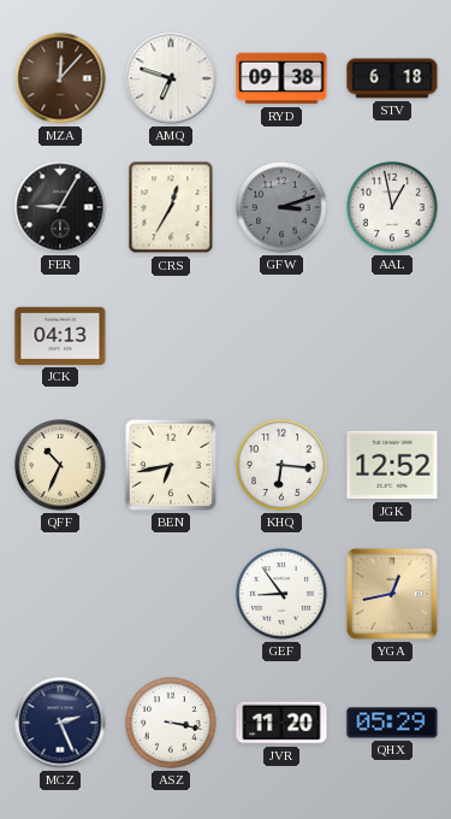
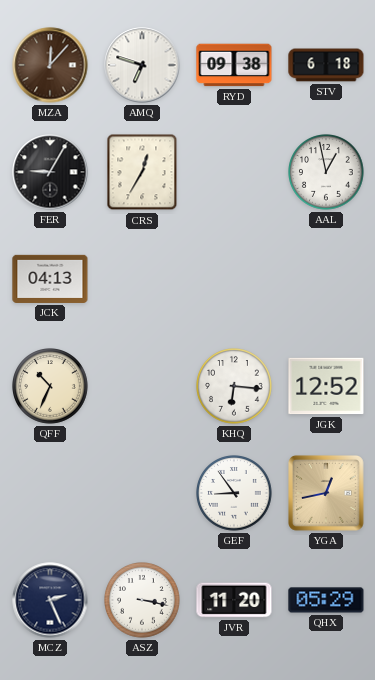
GFW: 3:12 -> none (283, 208)
BEN: 6:43 -> none (171, 465)
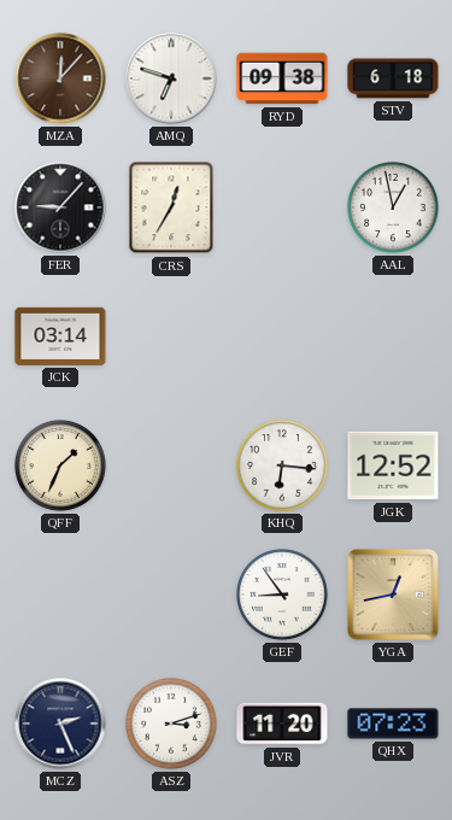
FER: 9:05 -> 9:07 (60, 207)
JCK: 04:13 -> 03:14 (60, 336)
QFF: 10:34 -> 1:34 (61, 467)
ASZ: 3:17 -> 3:12 (172, 725)
QHX: 05:29 -> 07:23 (393, 724)
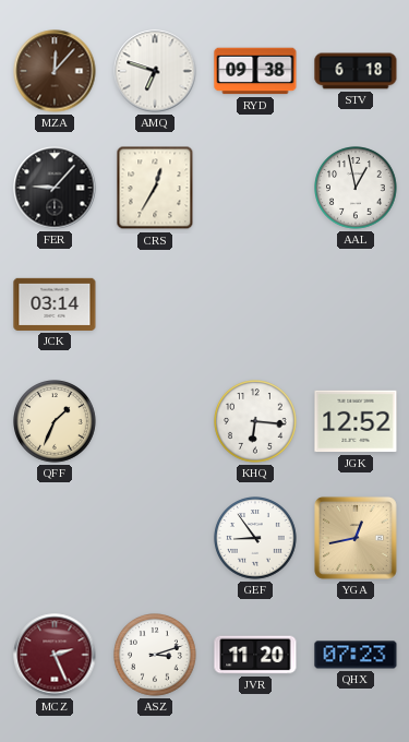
MCZ dial: navy -> burgundy (55, 655)
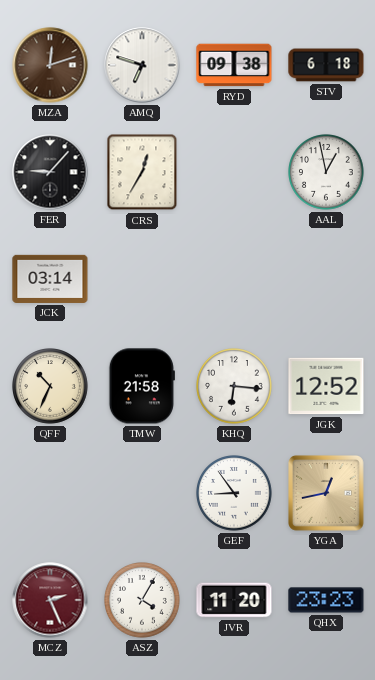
MZA: 12:07 -> 12:12 (50, 65)
QFF: 1:34 -> 10:34 (51, 387)
TMW: none -> 21:58 (142, 386)
ASZ: 3:12 -> 4:05 (143, 601)
QHX: 07:23 -> 23:23 (326, 600)
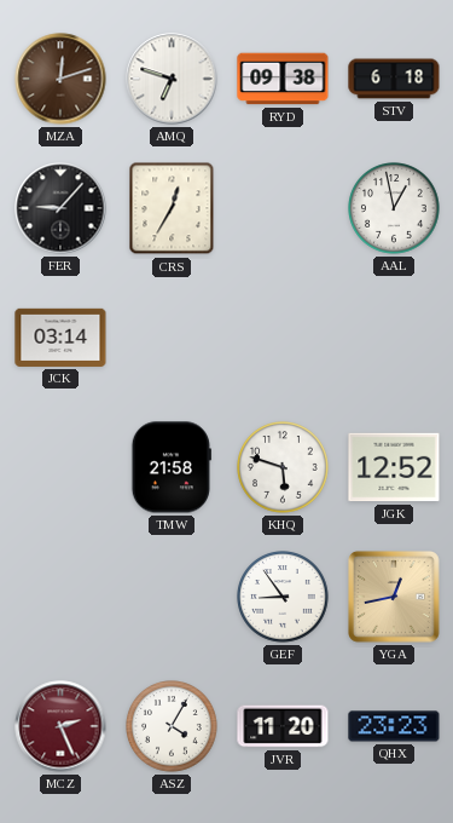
QFF: 10:34 -> none (51, 387)
KHQ: 6:16 -> 5:48 (284, 468)
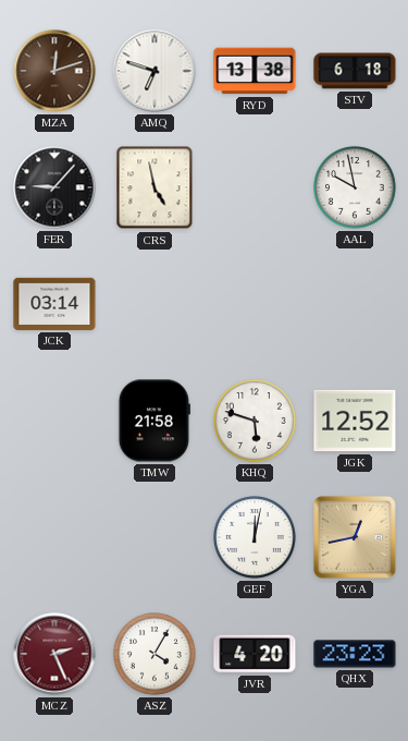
RYD: 09:38 -> 13:38 (255, 71)
CRS: 12:35 -> 4:58 (154, 187)
AAL: 12:58 -> 9:58 (356, 189)
GEF: 8:54 -> 12:02 (256, 538)
JVR: 11:20 -> 4:20 (255, 654)
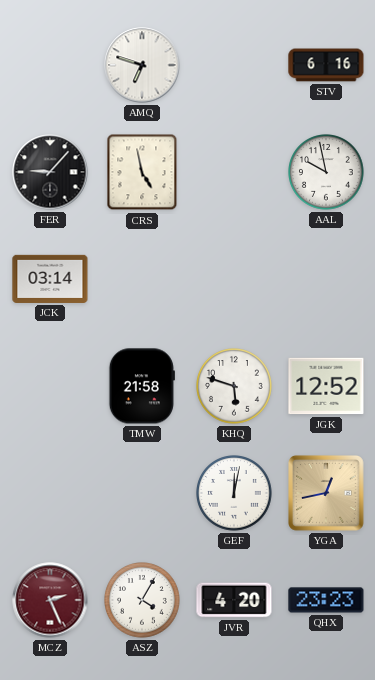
MZA: 12:12 -> none (54, 71)
RYD: 13:38 -> none (255, 71)
STV: 6:18 -> 6:16 (326, 65)
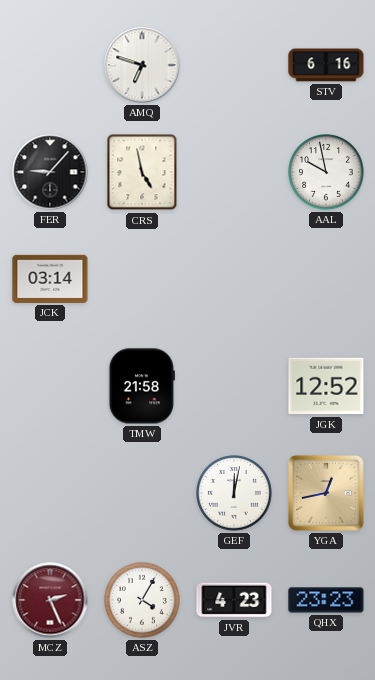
KHQ: 5:48 -> none (235, 387)
JVR: 4:20 -> 4:23 (234, 600)
